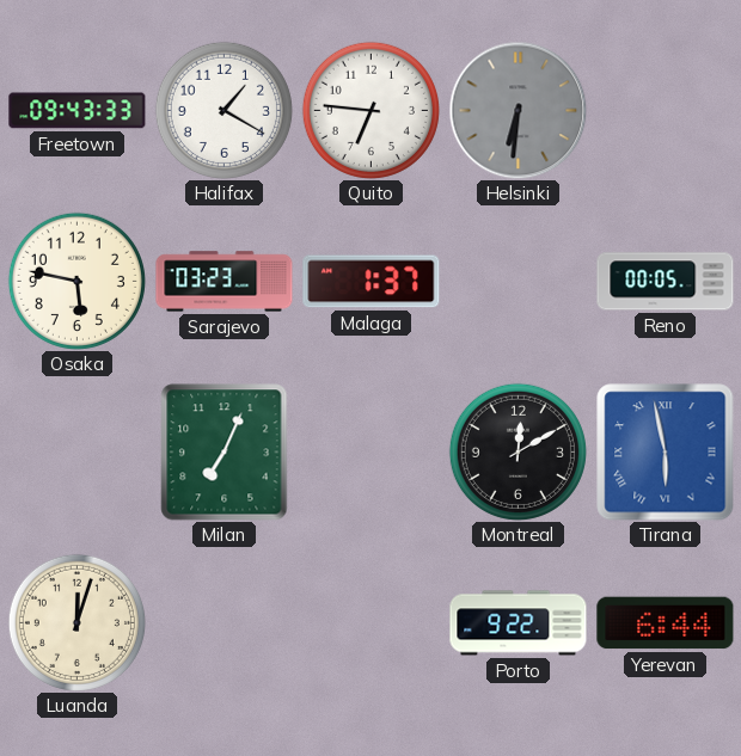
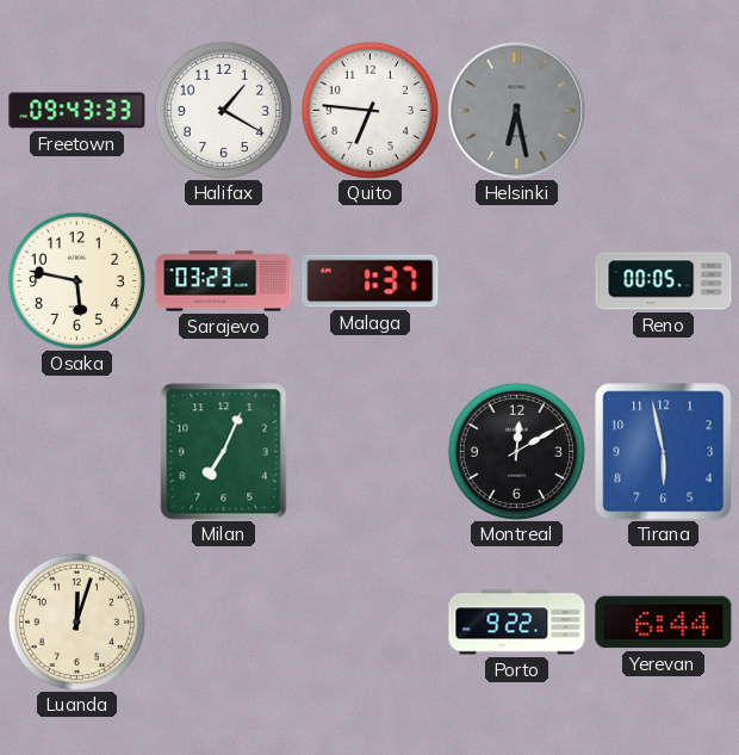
Helsinki: 6:31 -> 6:28 (516, 110)
Tirana numerals: Roman -> Arabic (664, 452)
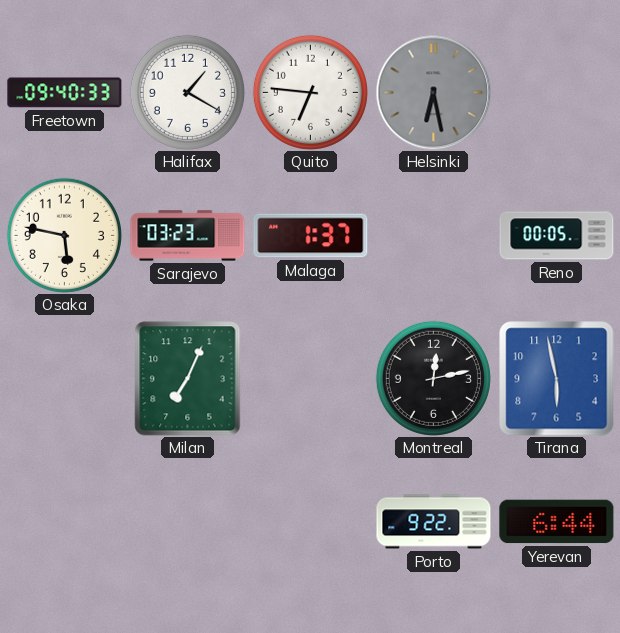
Freetown: 09:43 -> 09:40 (65, 93)
Montreal: 12:10 -> 12:13 (433, 378)
Luanda: 12:03 -> none (76, 621)
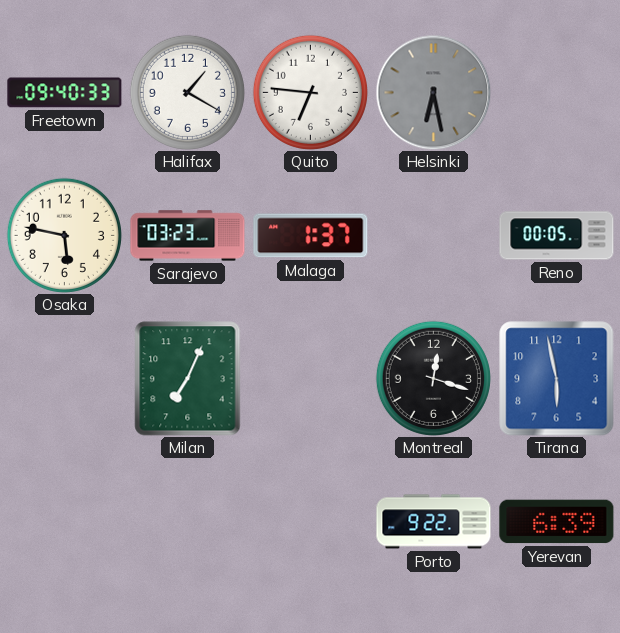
Montreal: 12:13 -> 12:18 (433, 378)
Yerevan: 6:44 -> 6:39 (557, 522)
